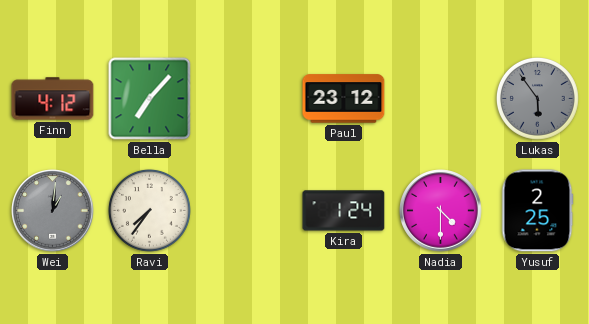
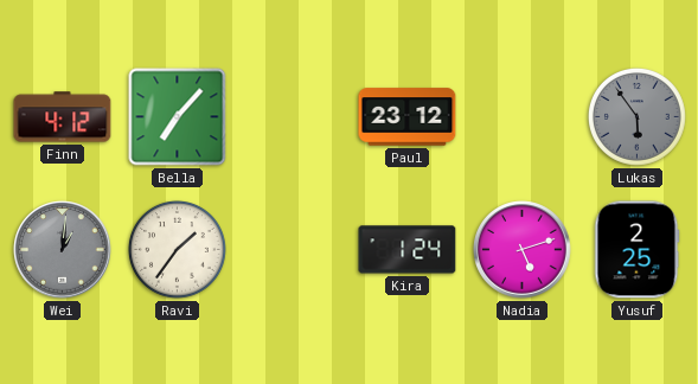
Ravi: 7:36 -> 1:36 (177, 249)
Nadia: 4:30 -> 5:12 (523, 250)
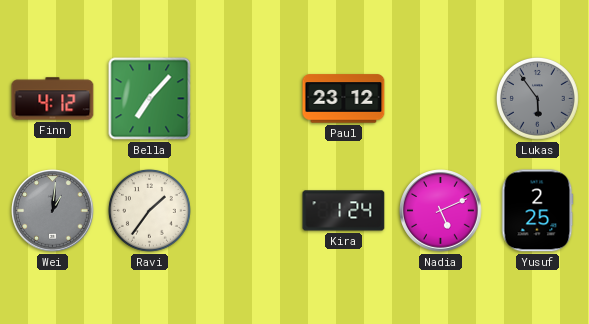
Nadia: 5:12 -> 5:11 (441, 211)
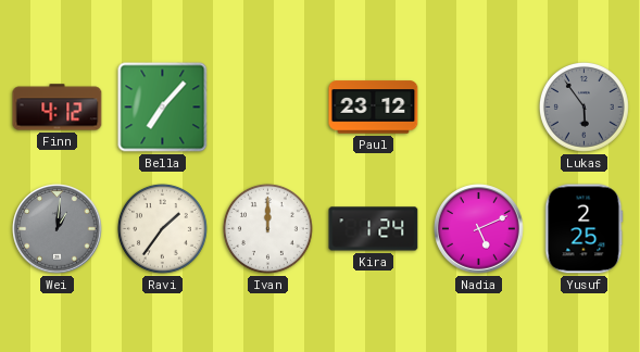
Ivan: none -> 12:00 (267, 228)
